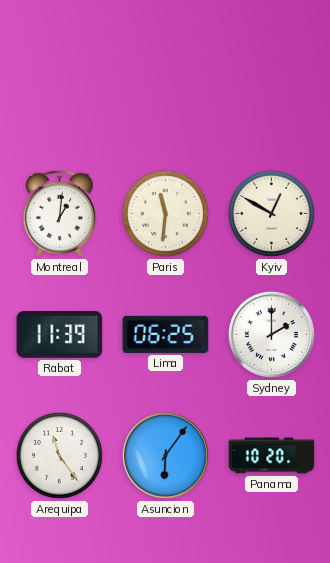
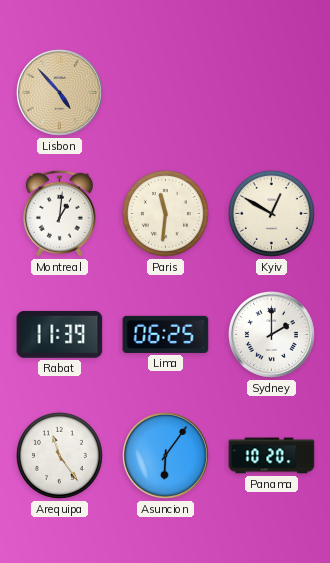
Lisbon: none -> 4:53 (59, 92)
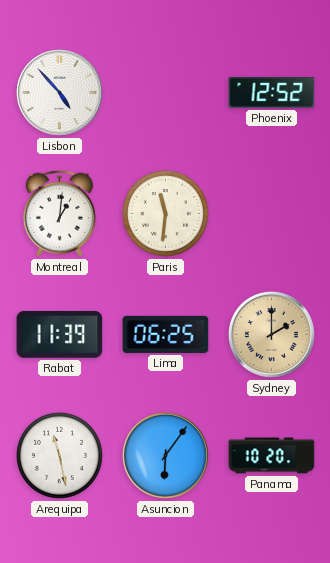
Lisbon dial: champagne -> white (59, 92)
Phoenix: none -> 12:52 (272, 92)
Kyiv: 12:50 -> none (271, 213)
Sydney dial: white -> champagne (271, 334)
Arequipa: 11:24 -> 11:28 (59, 455)
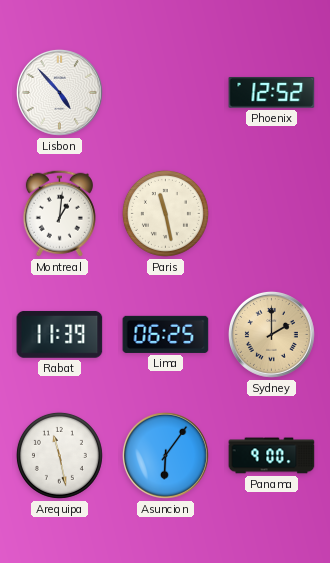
Paris: 11:31 -> 11:28 (165, 213)
Panama: 10:20 -> 9:00 (272, 456)
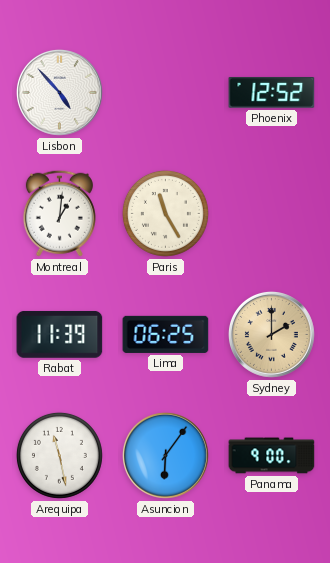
Paris: 11:28 -> 11:25 (165, 213)
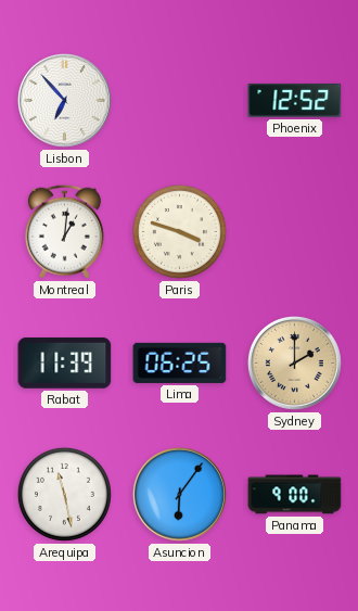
Lisbon: 4:53 -> 6:53 (64, 100)
Paris: 11:25 -> 3:48 (179, 231)
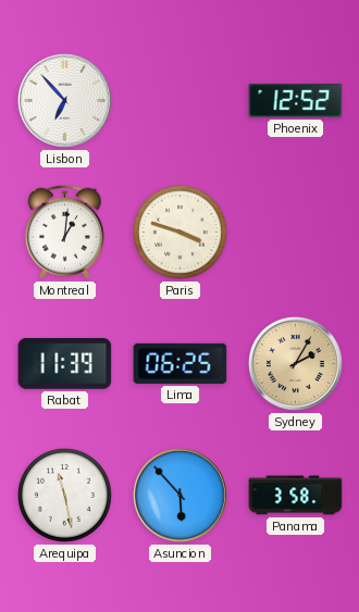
Sydney: 2:00 -> 2:05 (295, 363)
Asuncion: 6:06 -> 5:53 (179, 495)
Panama: 9:00 -> 3:58 (296, 496)
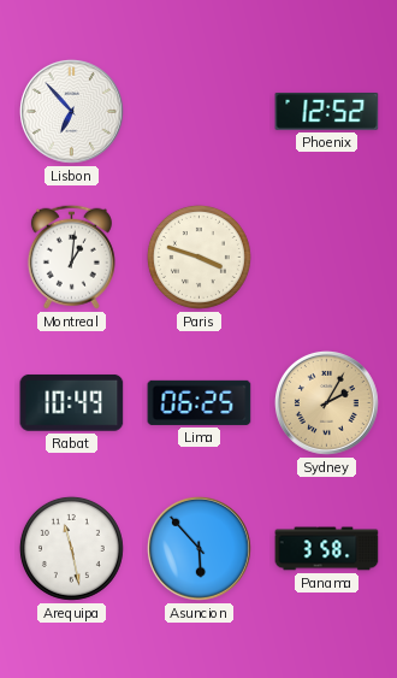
Rabat: 11:39 -> 10:49 (72, 402)
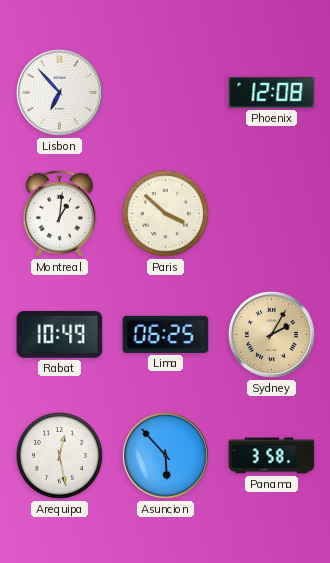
Phoenix: 12:52 -> 12:08 (272, 92)
Paris: 3:48 -> 3:52 (165, 213)
Arequipa: 11:28 -> 12:28 (59, 455)
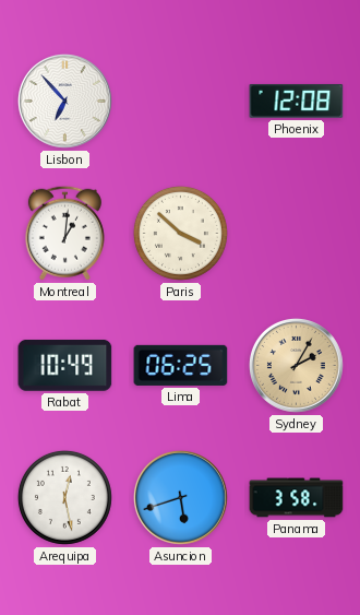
Asuncion: 5:53 -> 5:42 (180, 497)
